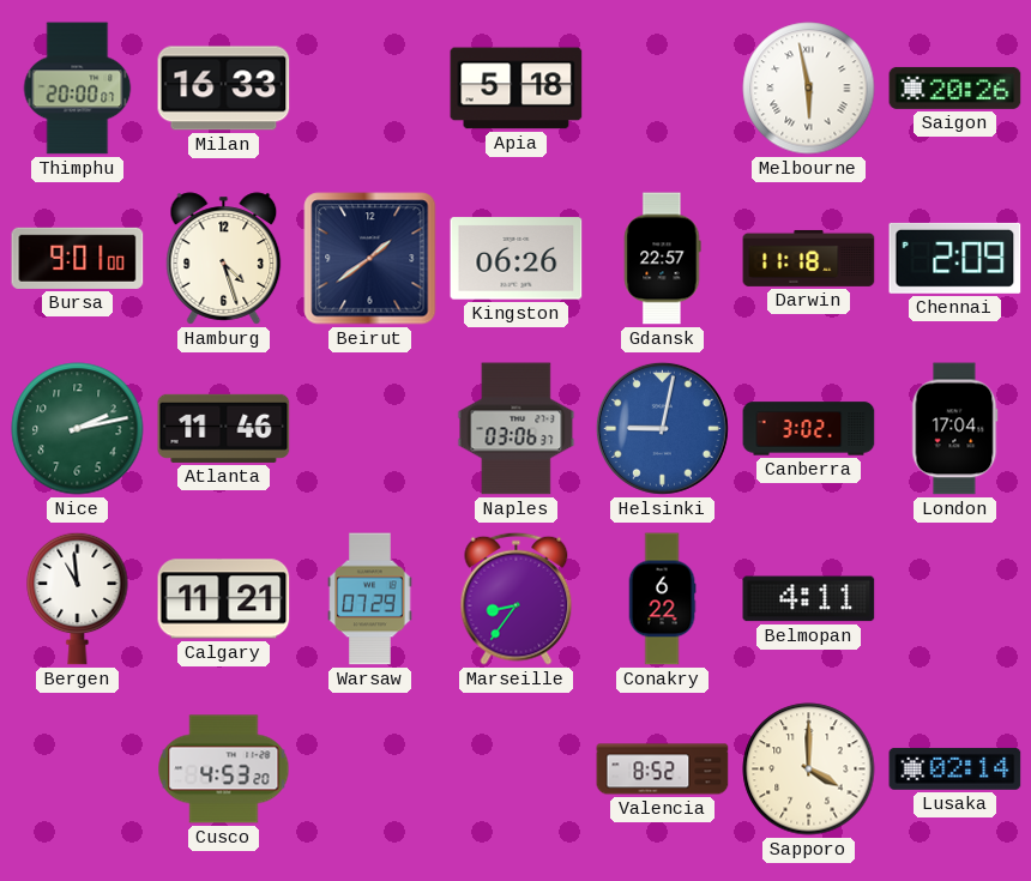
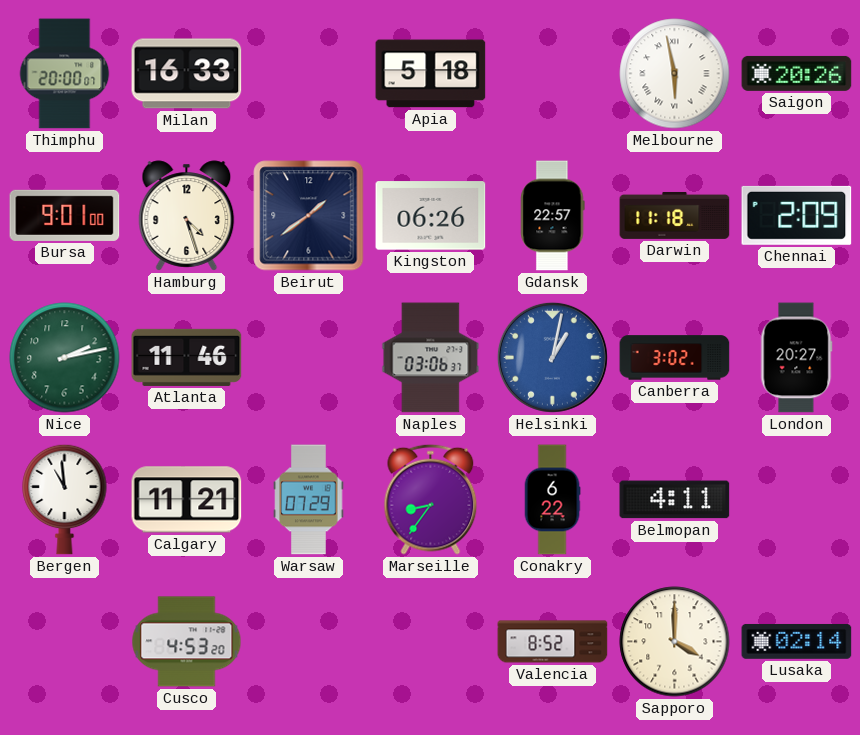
Helsinki: 9:02 -> 1:02 (552, 357)
London: 17:04 -> 20:27 (797, 358)
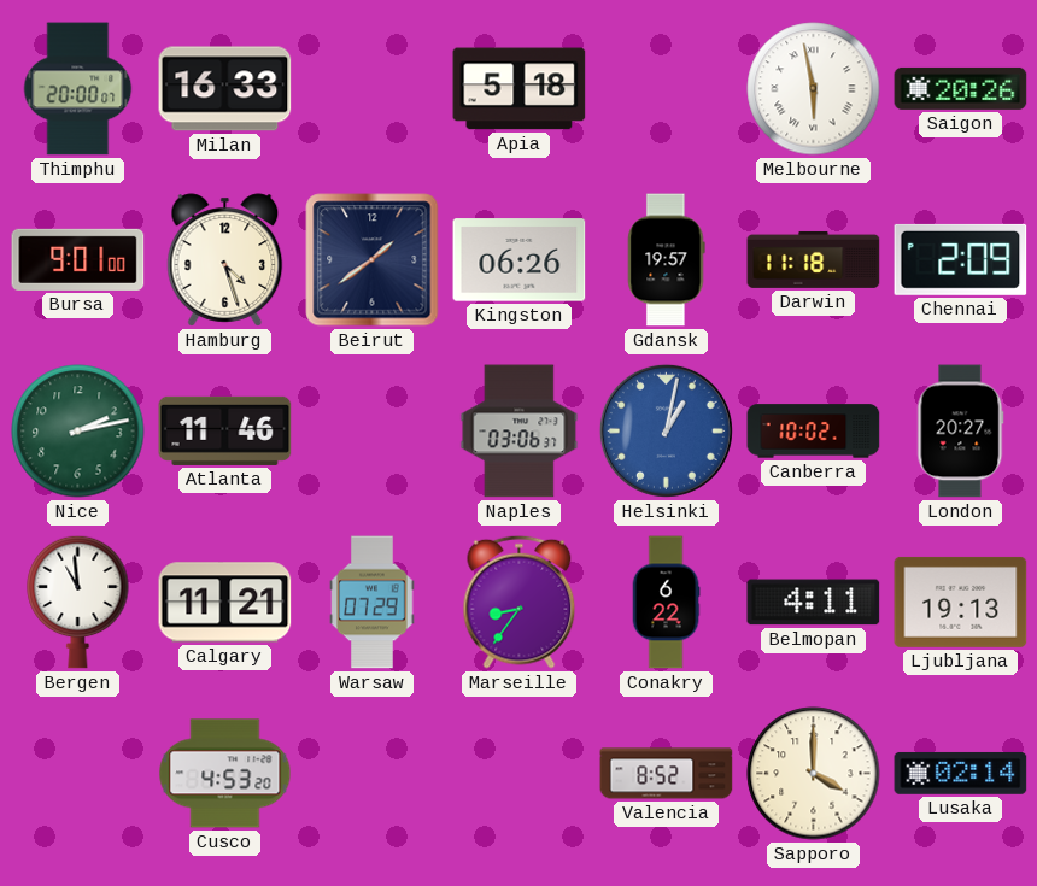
Gdansk: 22:57 -> 19:57 (666, 260)
Canberra: 3:02 -> 10:02 (814, 432)
Ljubljana: none -> 19:13 (961, 602)
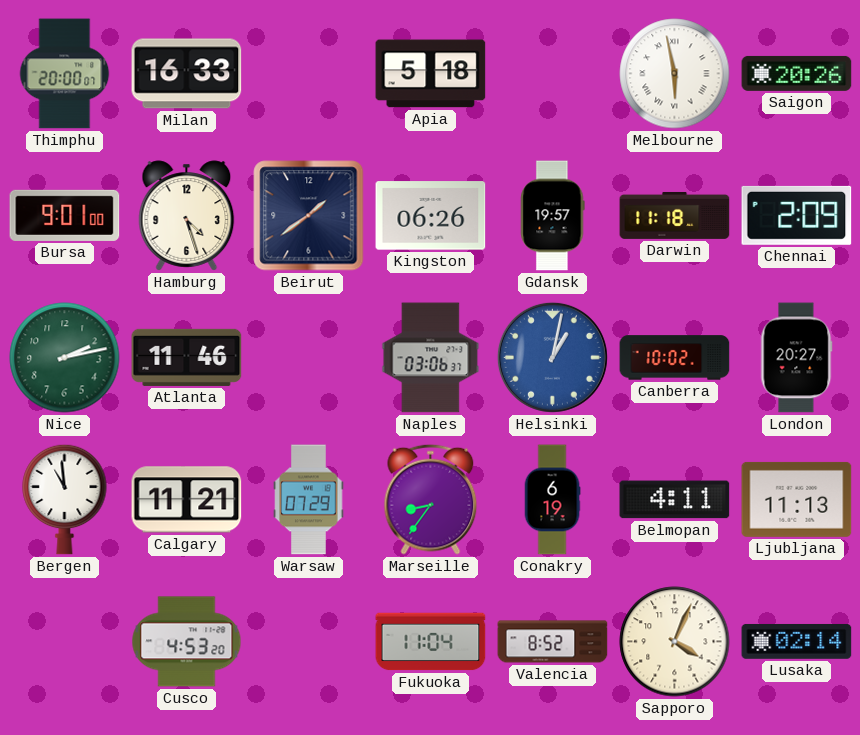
Conakry: 6:22 -> 6:19 (552, 500)
Ljubljana: 19:13 -> 11:13 (797, 499)
Fukuoka: none -> 11:04 (431, 642)
Sapporo: 4:00 -> 4:04 (675, 642)
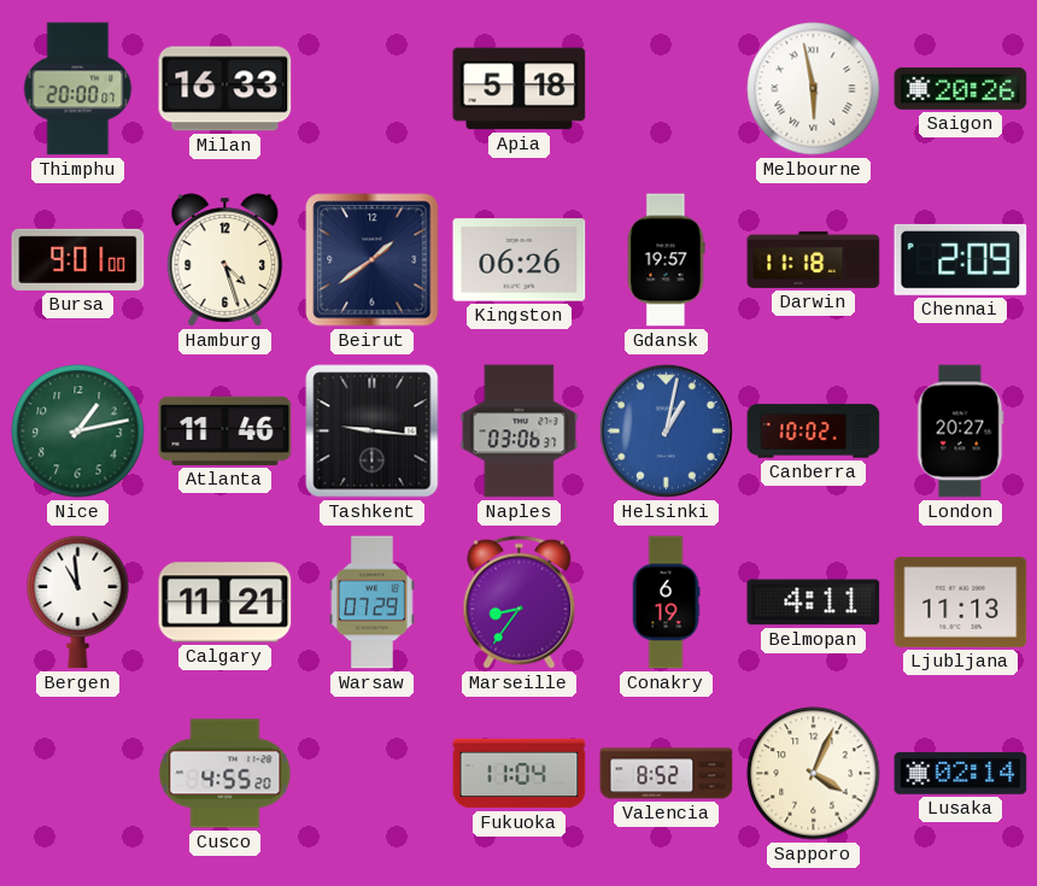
Nice: 2:13 -> 1:13 (78, 432)
Tashkent: none -> 9:16 (373, 432)
Cusco: 4:53 -> 4:55 (225, 774)
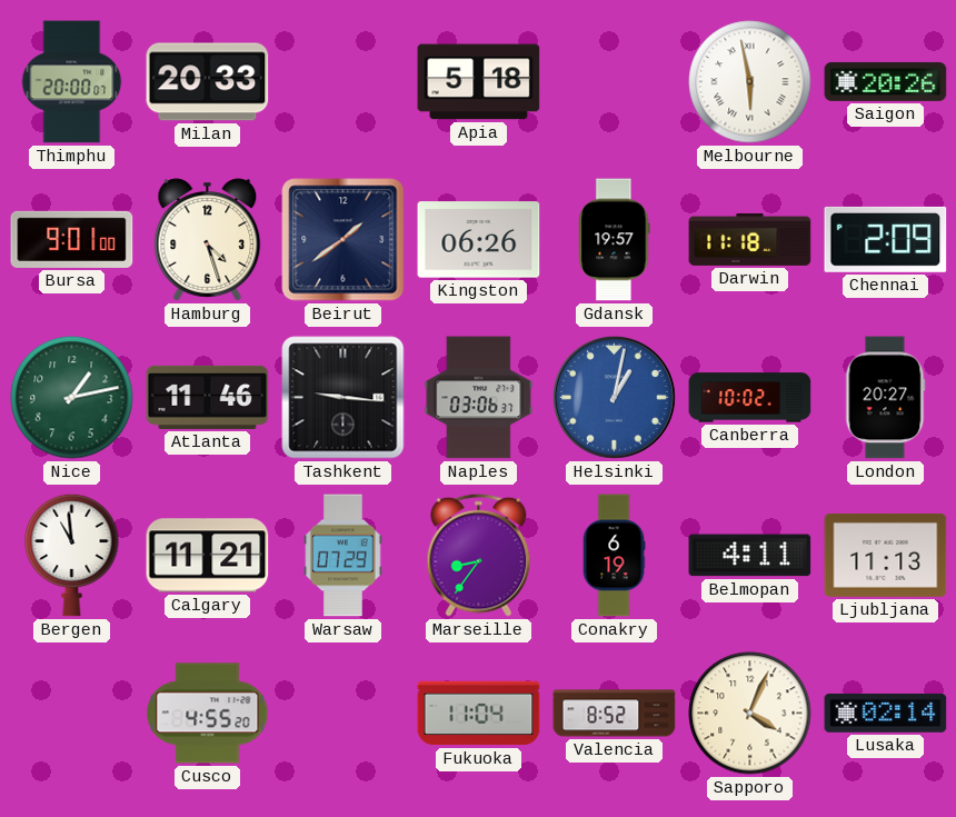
Milan: 16:33 -> 20:33 (208, 82)
